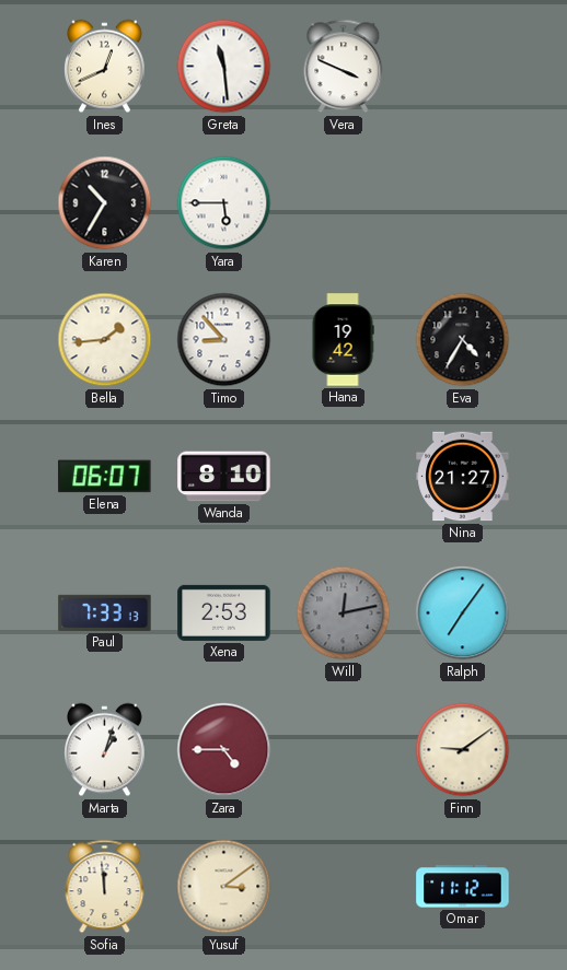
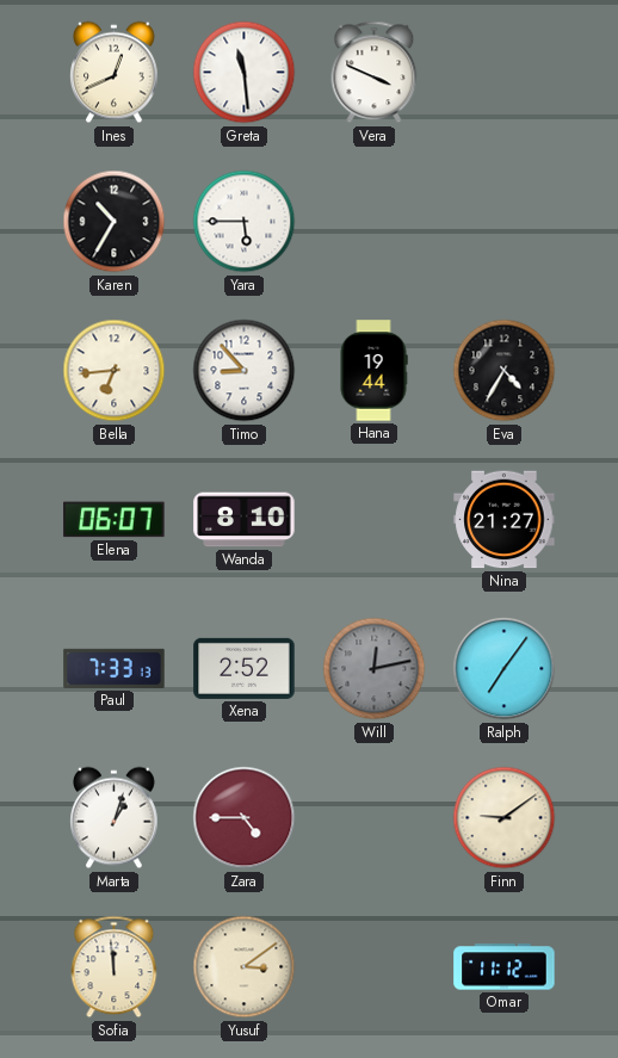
Bella: 1:44 -> 6:44 (115, 371)
Hana: 19:42 -> 19:44 (373, 371)
Xena: 2:53 -> 2:52 (245, 668)
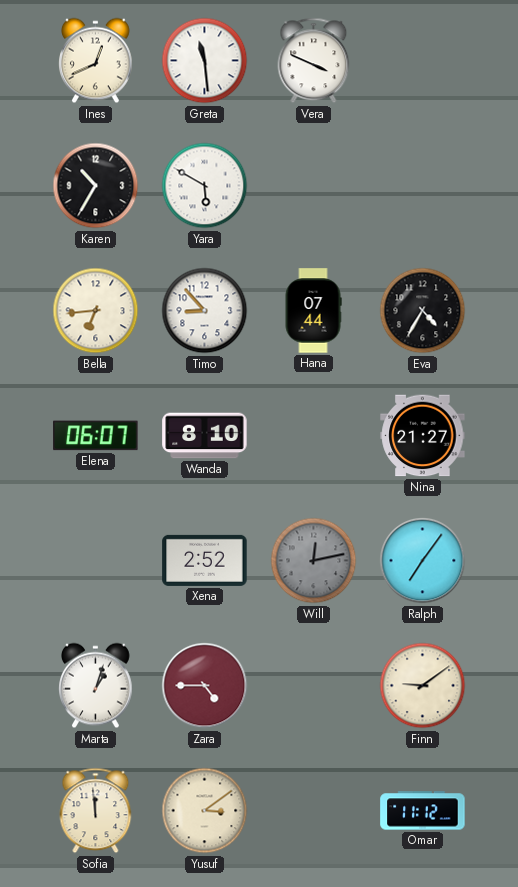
Yara: 5:45 -> 5:50 (205, 186)
Hana: 19:44 -> 07:44 (313, 311)
Paul: 7:33 -> none (115, 668)
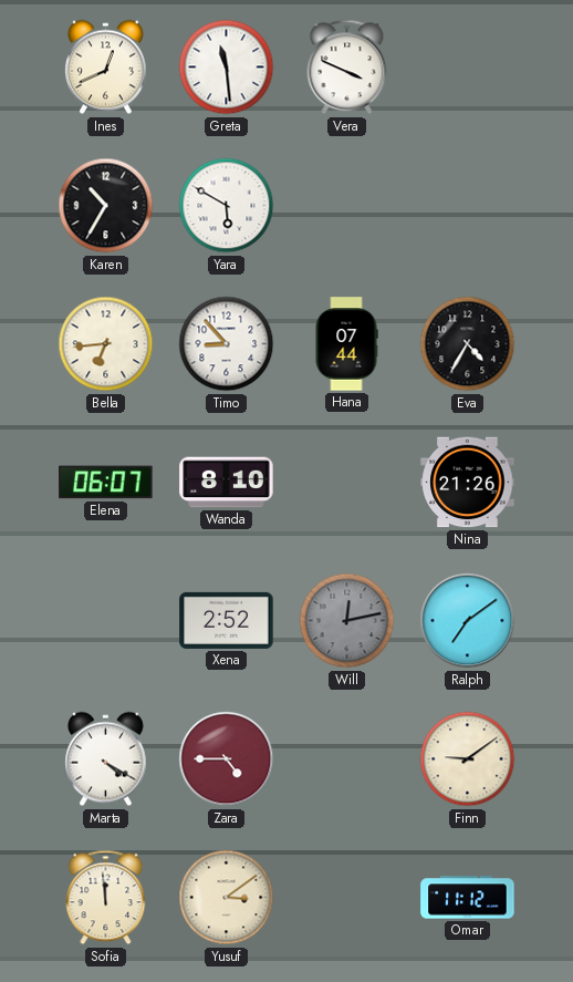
Nina: 21:27 -> 21:26 (468, 483)
Ralph: 7:06 -> 7:09 (468, 621)
Marta: 1:03 -> 4:20 (106, 759)
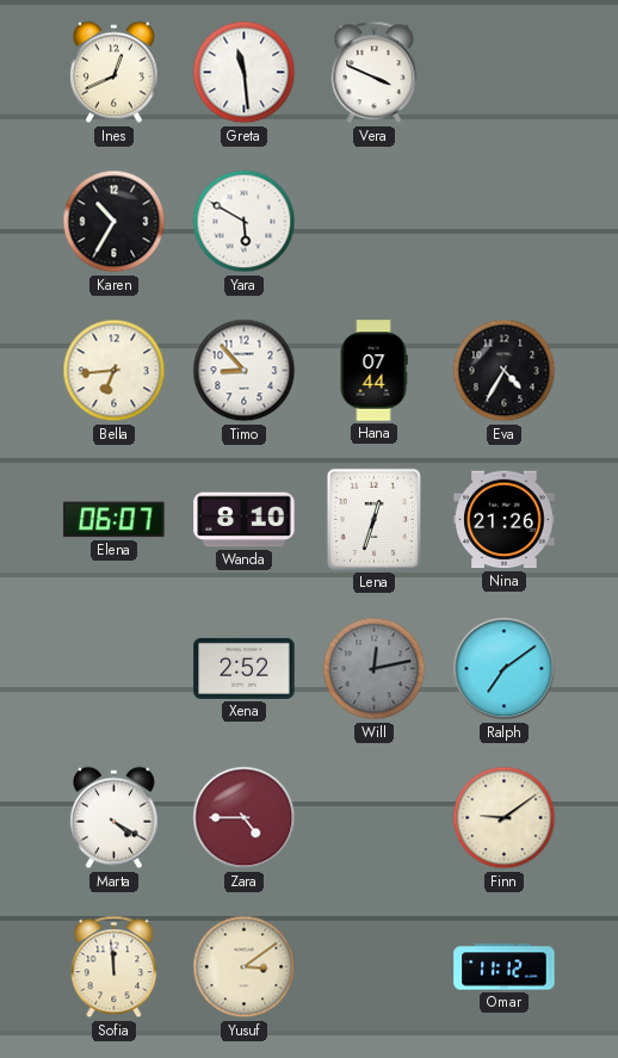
Lena: none -> 12:33 (373, 519)
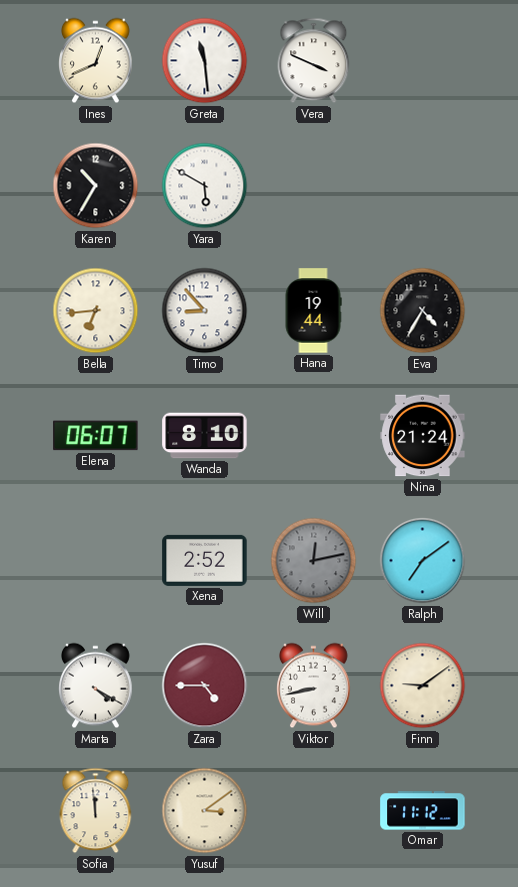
Hana: 07:44 -> 19:44 (313, 311)
Lena: 12:33 -> none (373, 519)
Nina: 21:26 -> 21:24 (423, 436)
Viktor: none -> 8:43 (314, 686)
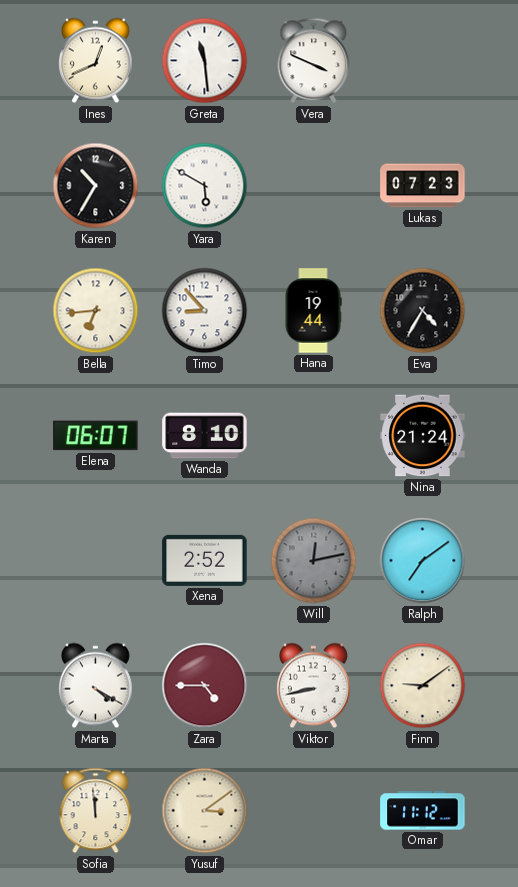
Lukas: none -> 07:23 (423, 186)
